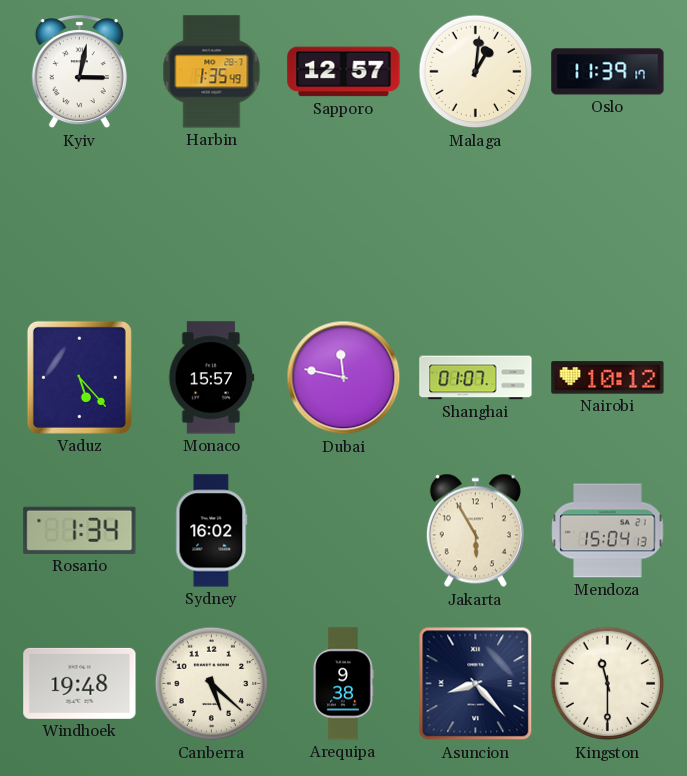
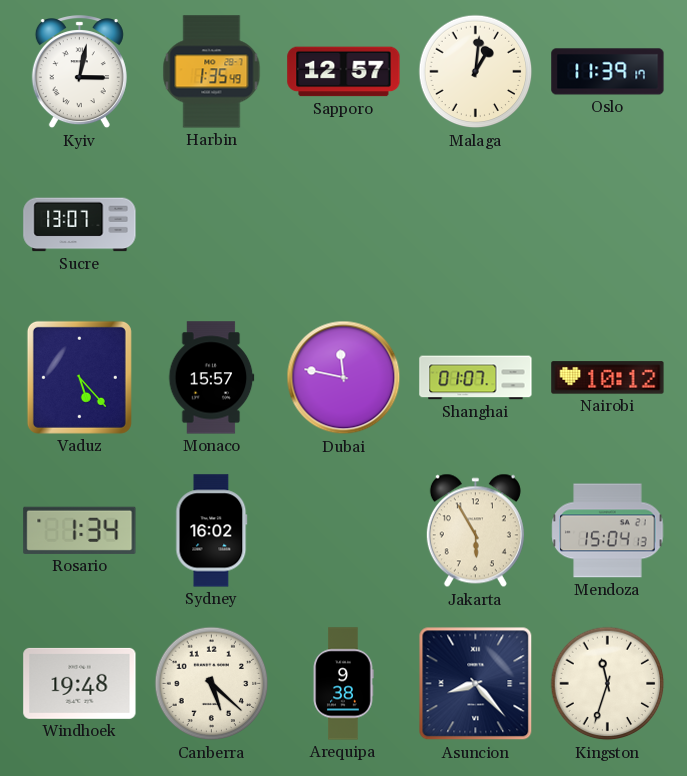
Sucre: none -> 13:07 (80, 225)
Kingston: 11:30 -> 11:33 (608, 684)
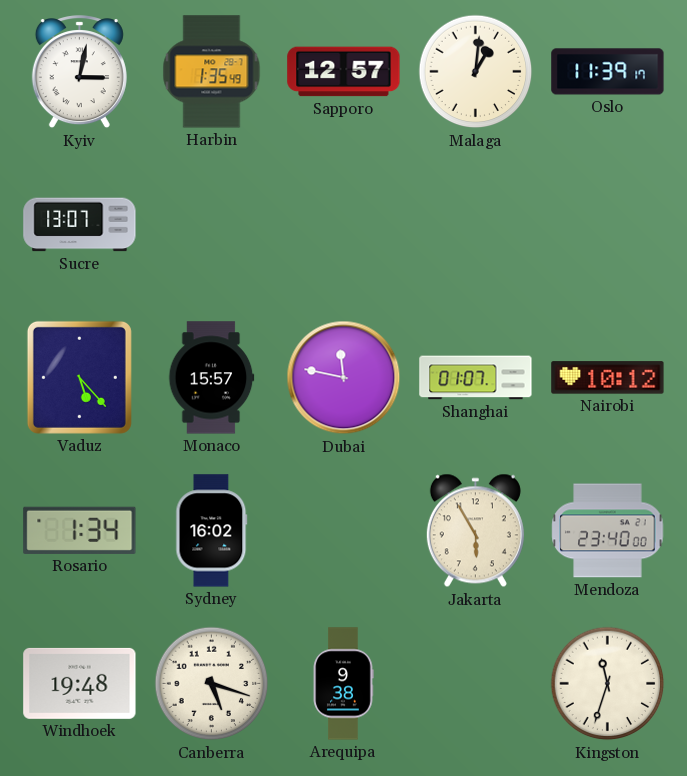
Mendoza: 15:04 -> 23:40 (608, 531)
Canberra: 5:22 -> 5:18 (212, 684)
Asuncion: 8:23 -> none (476, 684)
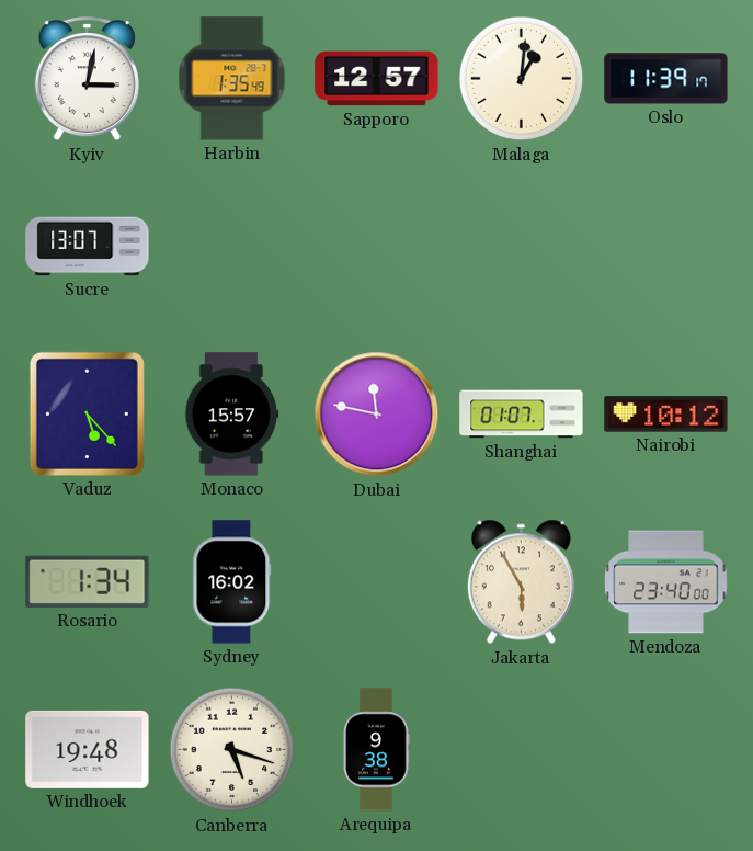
Kingston: 11:33 -> none (608, 684)
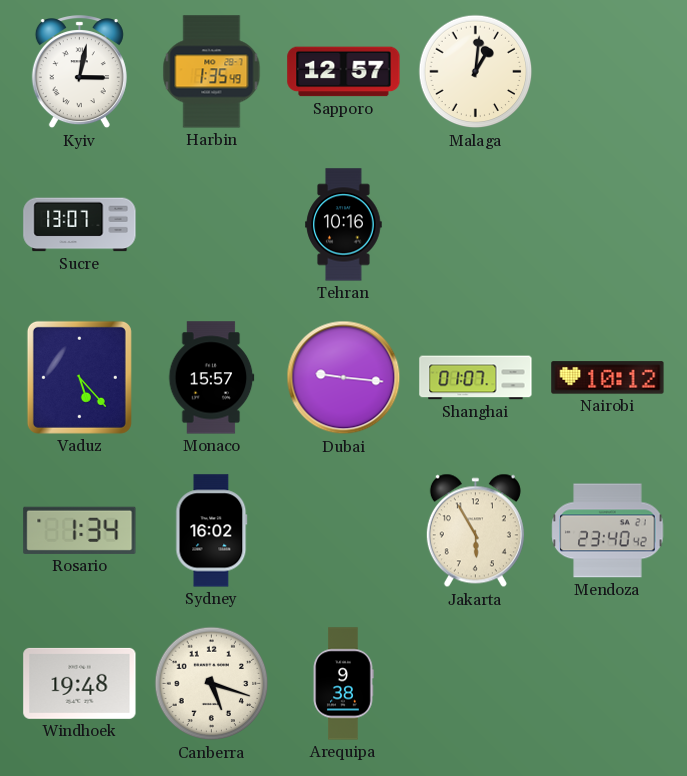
Oslo: 11:39 -> none (666, 79)
Tehran: none -> 10:16 (344, 225)
Dubai: 11:47 -> 9:16 (344, 378)
Mendoza: 23:40:00 -> 23:40:42 (608, 531)
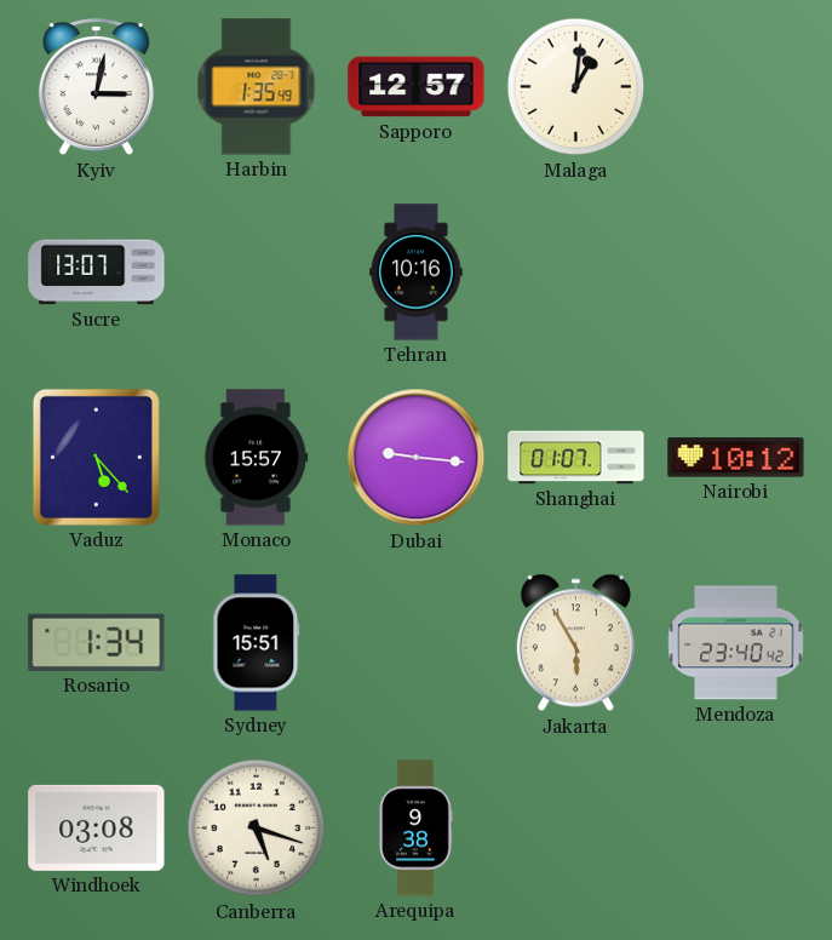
Sydney: 16:02 -> 15:51 (257, 643)
Windhoek: 19:48 -> 03:08 (97, 827)
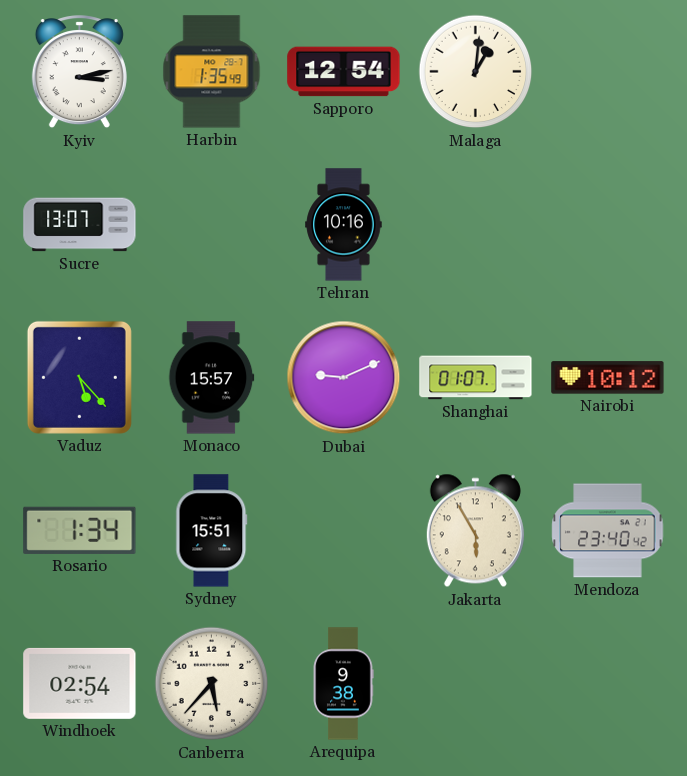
Kyiv: 3:02 -> 3:13 (79, 72)
Sapporo: 12:57 -> 12:54 (344, 72)
Dubai: 9:16 -> 9:11 (344, 378)
Windhoek: 03:08 -> 02:54 (80, 683)
Canberra: 5:18 -> 5:37 (212, 684)
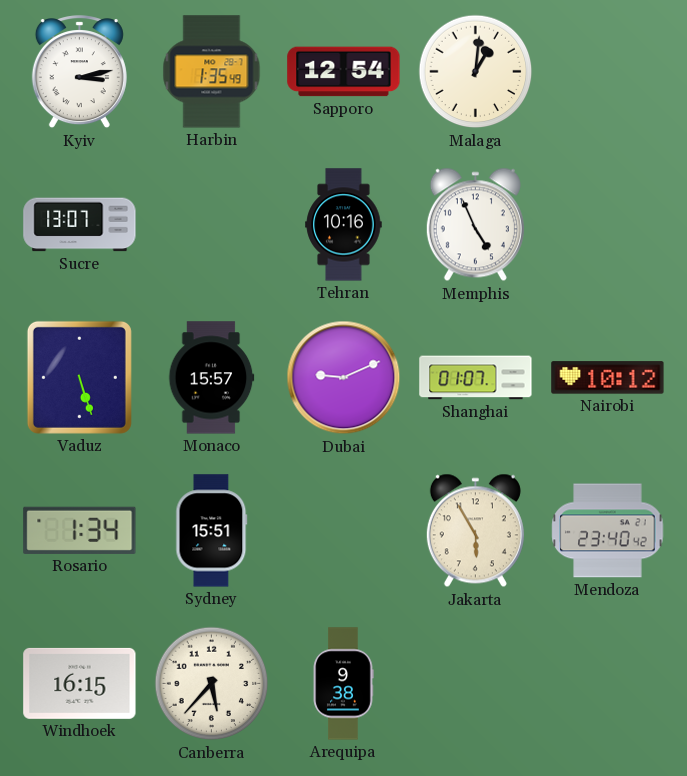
Memphis: none -> 4:56 (475, 225)
Vaduz: 5:23 -> 5:27 (79, 377)
Windhoek: 02:54 -> 16:15 (80, 683)
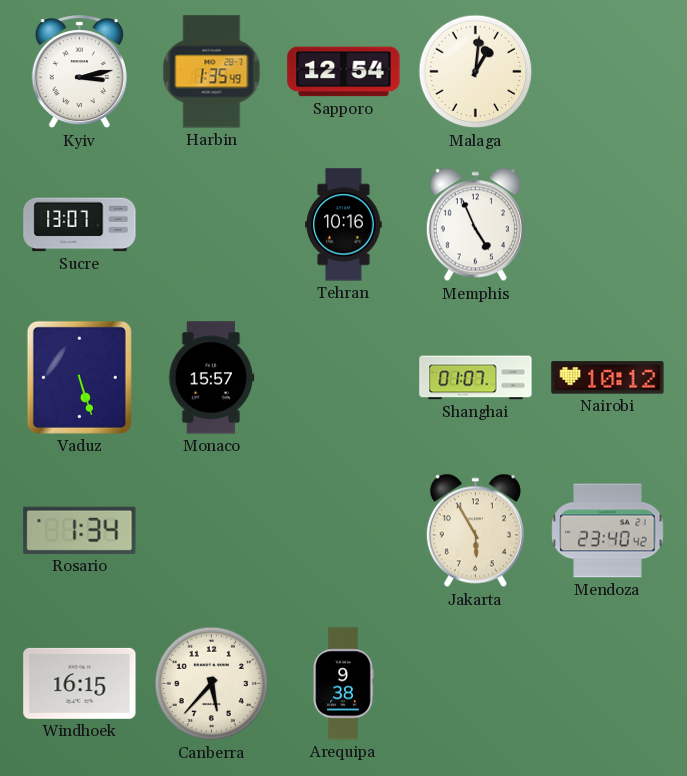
Dubai: 9:11 -> none (344, 378)
Sydney: 15:51 -> none (212, 531)
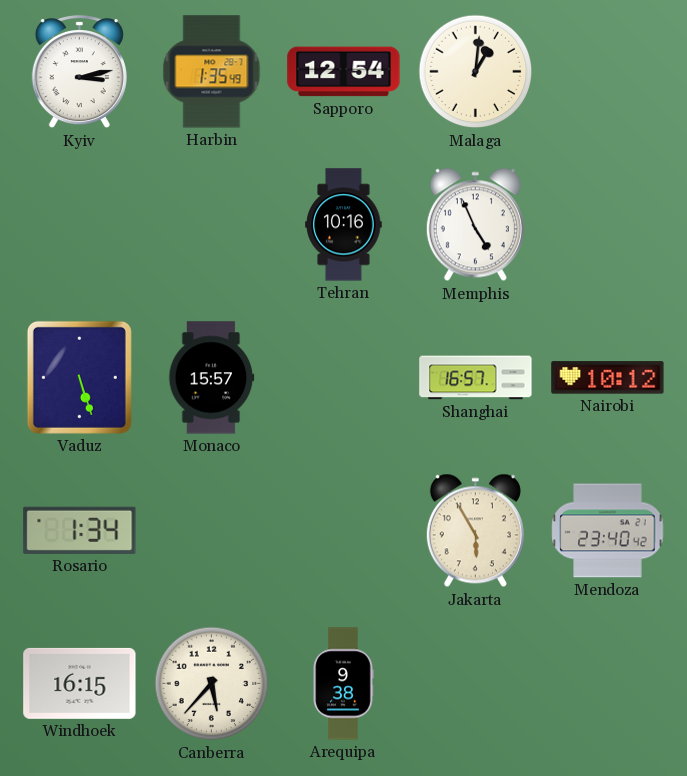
Sucre: 13:07 -> none (80, 225)
Shanghai: 01:07 -> 16:57 (476, 378)
